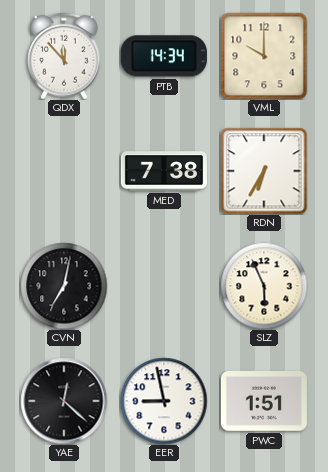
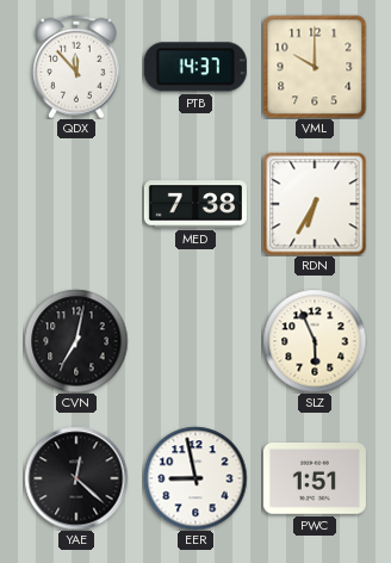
PTB: 14:34 -> 14:37 (195, 67)
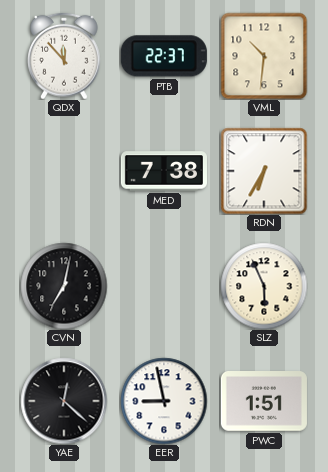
PTB: 14:37 -> 22:37 (164, 56)
VML: 10:00 -> 10:31 (264, 56)
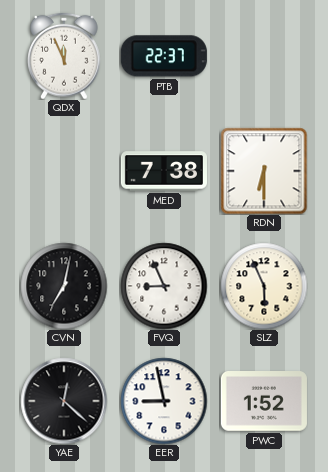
QDX: 11:53 -> 11:56 (65, 56)
VML: 10:31 -> none (264, 56)
RDN: 6:35 -> 6:30 (264, 171)
FVQ: none -> 8:56 (164, 286)
PWC: 1:51 -> 1:52 (264, 402)
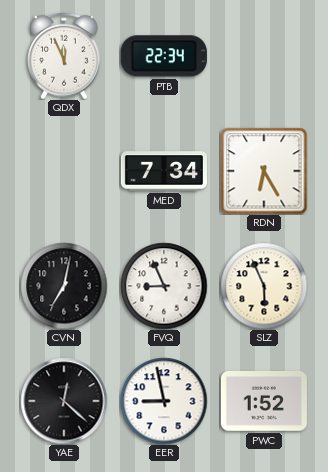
PTB: 22:37 -> 22:34 (164, 56)
MED: 7:38 -> 7:34 (164, 171)
RDN: 6:30 -> 6:25 (264, 171)
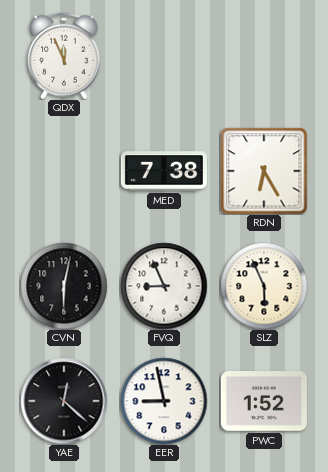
PTB: 22:34 -> none (164, 56)
MED: 7:34 -> 7:38 (164, 171)
CVN: 7:02 -> 6:02 (64, 286)
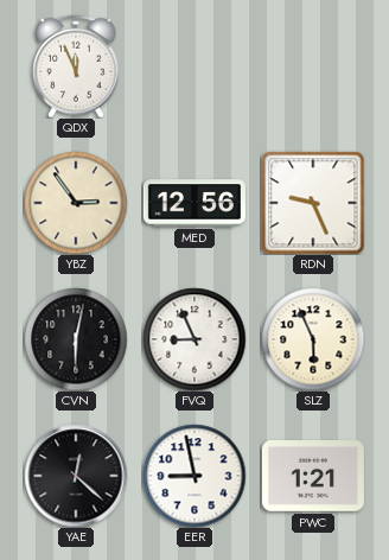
YBZ: none -> 2:54 (76, 203)
MED: 7:38 -> 12:56 (194, 203)
RDN: 6:25 -> 9:26 (313, 203)
PWC: 1:52 -> 1:21 (313, 477)
